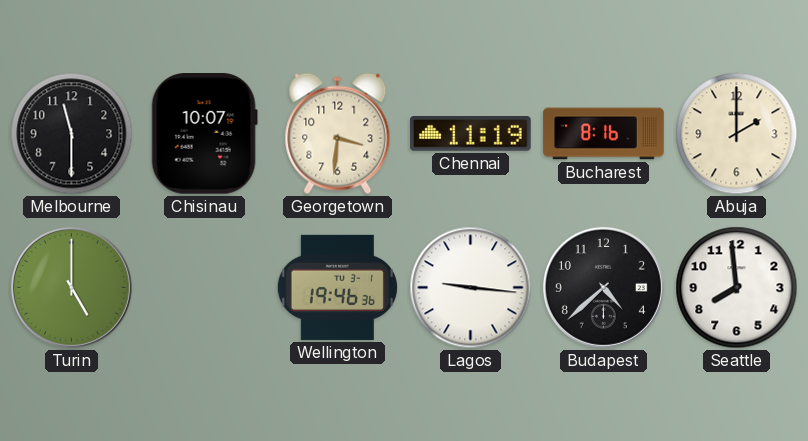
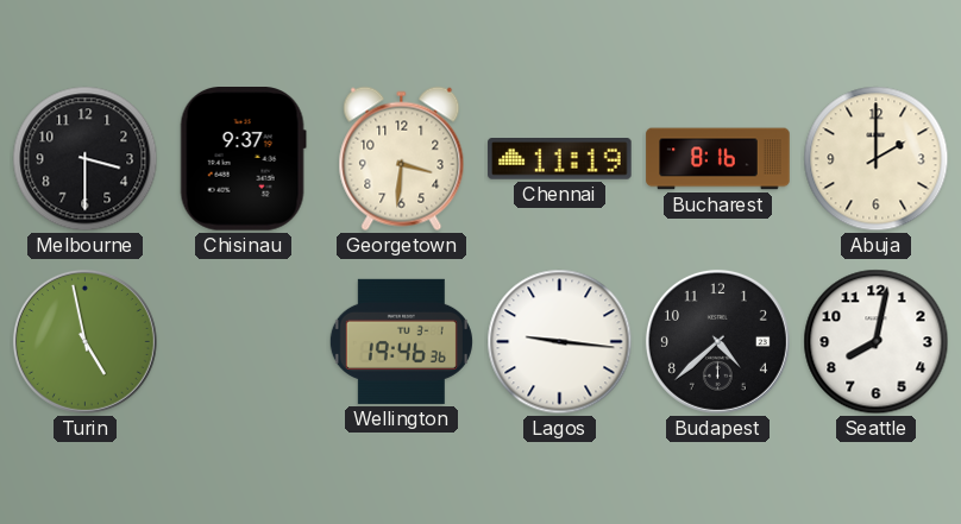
Melbourne: 11:30 -> 3:30 (86, 159)
Chisinau: 10:07 -> 9:37 (243, 159)
Turin: 5:00 -> 4:58 (84, 341)
Seattle: 7:59 -> 8:02 (877, 342)
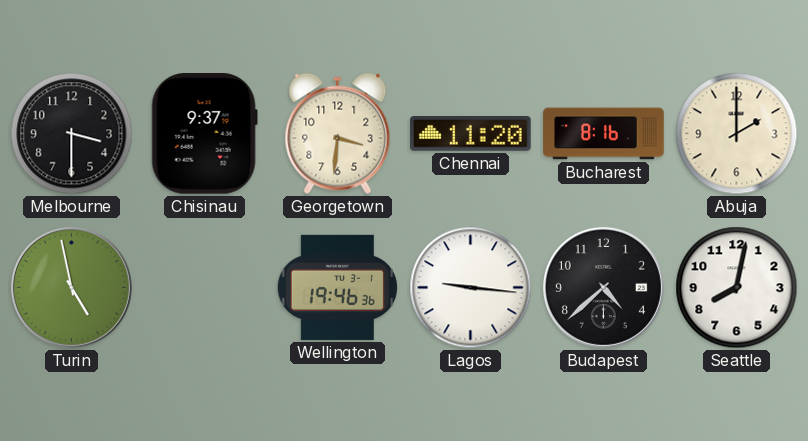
Chennai: 11:19 -> 11:20 (471, 134)
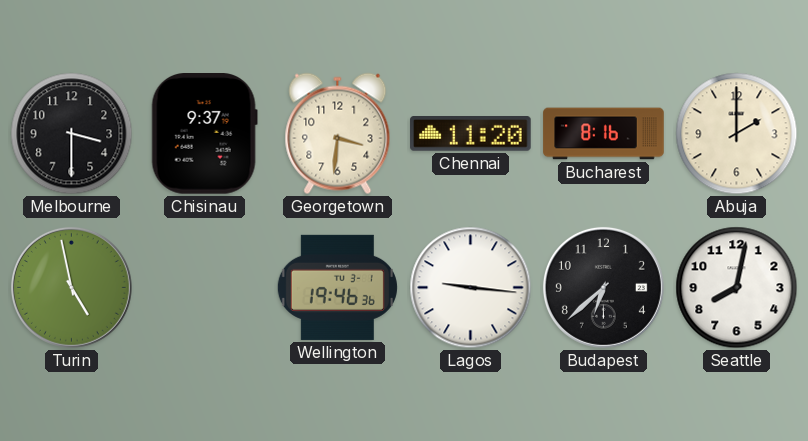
Budapest: 4:38 -> 6:38 (603, 287)
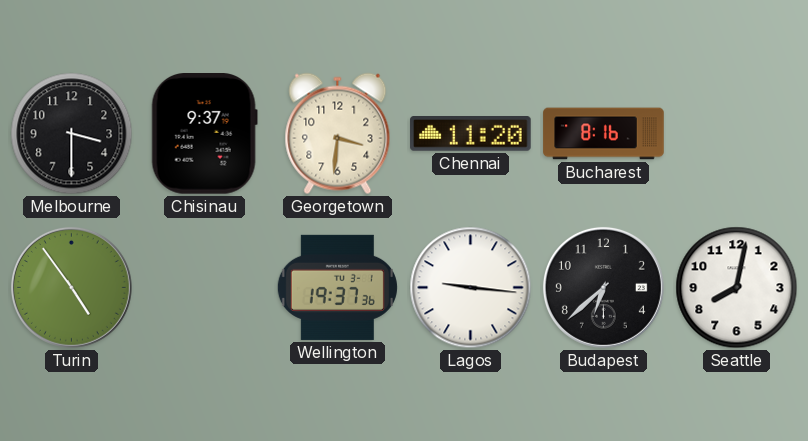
Abuja: 2:00 -> none (737, 134)
Turin: 4:58 -> 4:54 (71, 287)
Wellington: 19:46 -> 19:37 (337, 287)
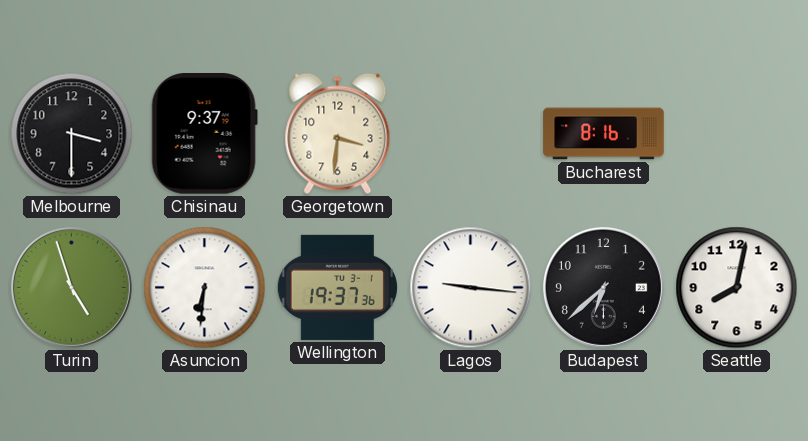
Chennai: 11:20 -> none (471, 134)
Turin: 4:54 -> 4:57 (71, 287)
Asuncion: none -> 6:31 (205, 288)
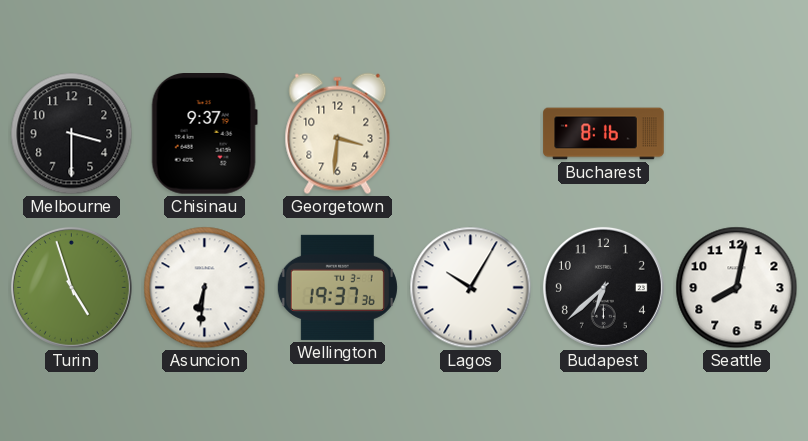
Lagos: 9:16 -> 10:05 (471, 288)
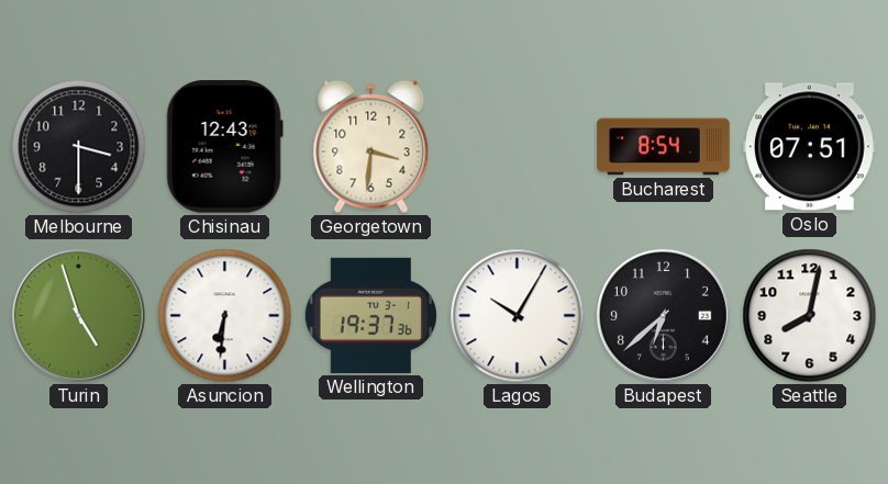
Chisinau: 9:37 -> 12:43 (224, 147)
Bucharest: 8:16 -> 8:54 (664, 147)
Oslo: none -> 07:51 (810, 147)
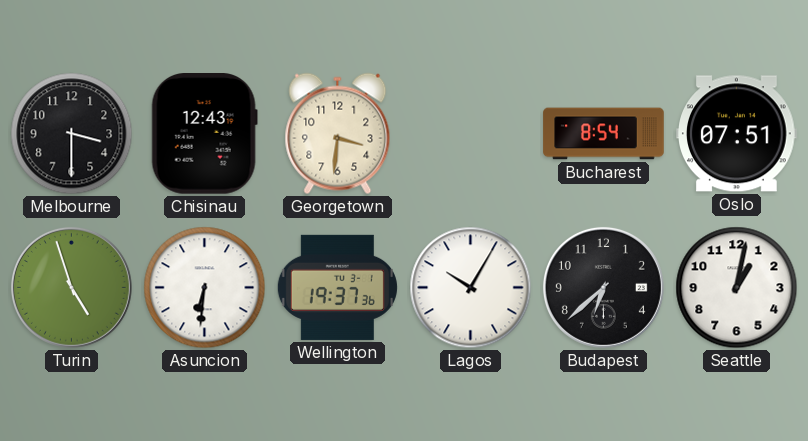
Seattle: 8:02 -> 1:02 (737, 288)
